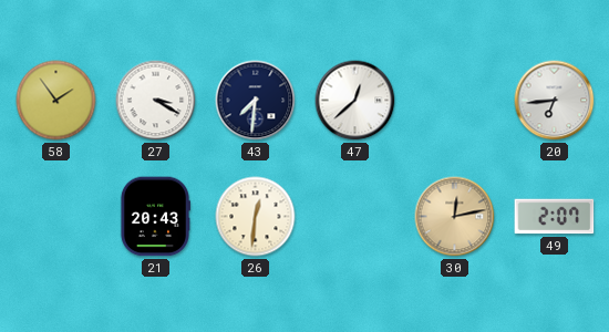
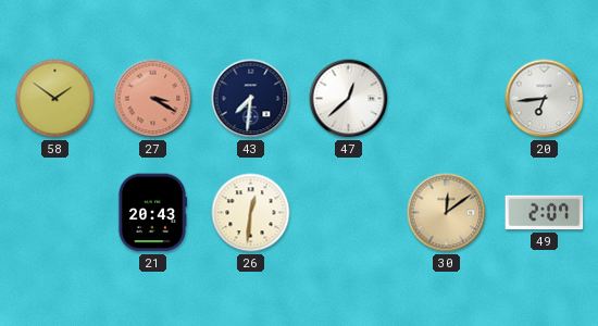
58: 1:54 -> 1:51 (55, 99)
27 dial: white -> salmon (153, 99)
30: 12:13 -> 12:09 (447, 213)
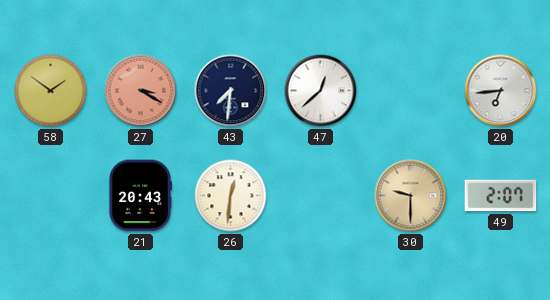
30: 12:09 -> 9:30 (411, 196)
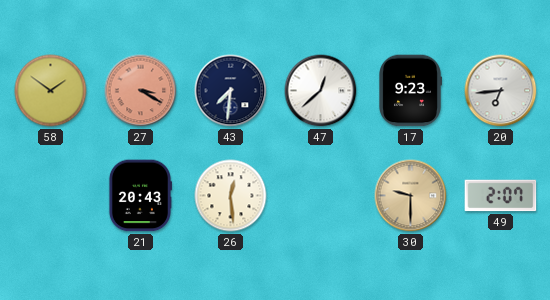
17: none -> 9:23 (410, 91)
26: 12:31 -> 12:29 (231, 196)
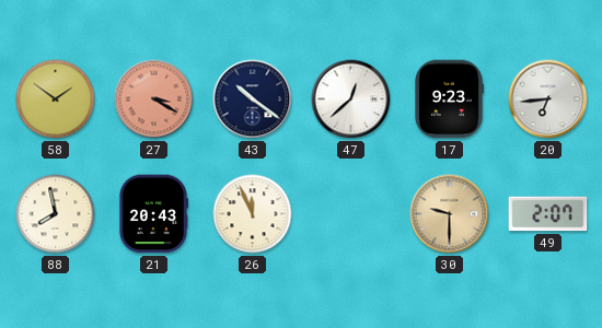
43: 7:31 -> 10:21 (253, 99)
88: none -> 7:58 (56, 214)
26: 12:29 -> 11:56 (253, 214)
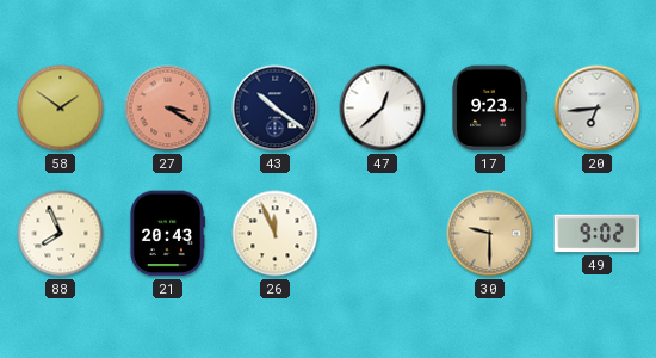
88: 7:58 -> 7:56 (61, 234)
49: 2:07 -> 9:02 (598, 234)
